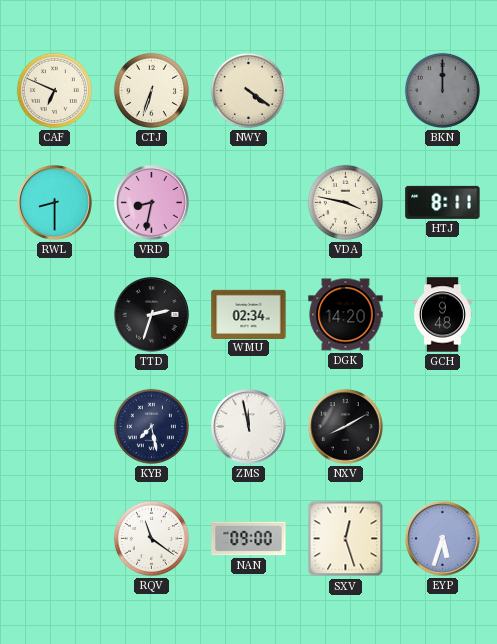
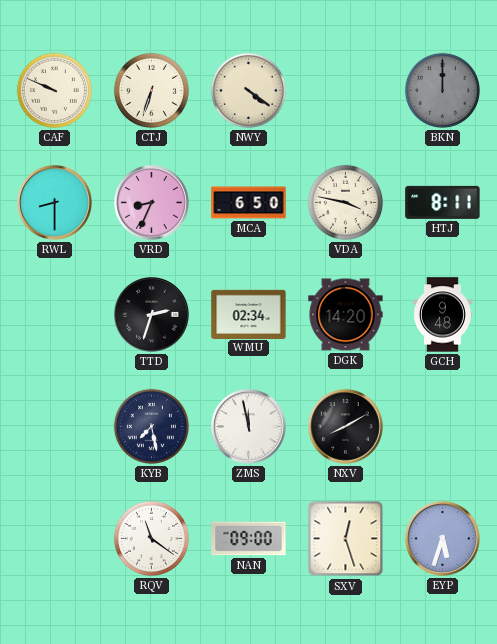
CAF: 6:49 -> 9:49 (54, 90)
VRD: 8:32 -> 8:34 (152, 203)
MCA: none -> 6:50 (249, 203)
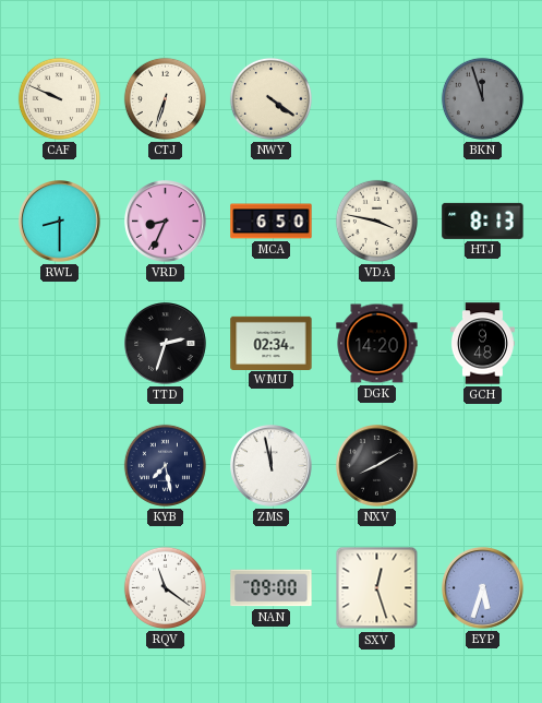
BKN: 12:00 -> 11:57 (482, 98)
HTJ: 8:11 -> 8:13 (483, 221)
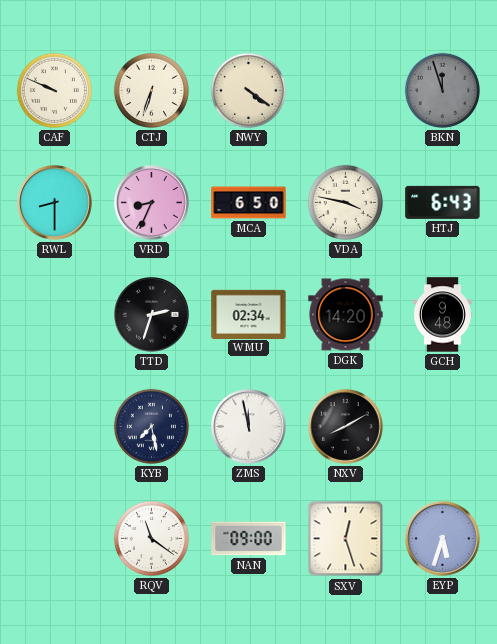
HTJ: 8:13 -> 6:43 (443, 202)
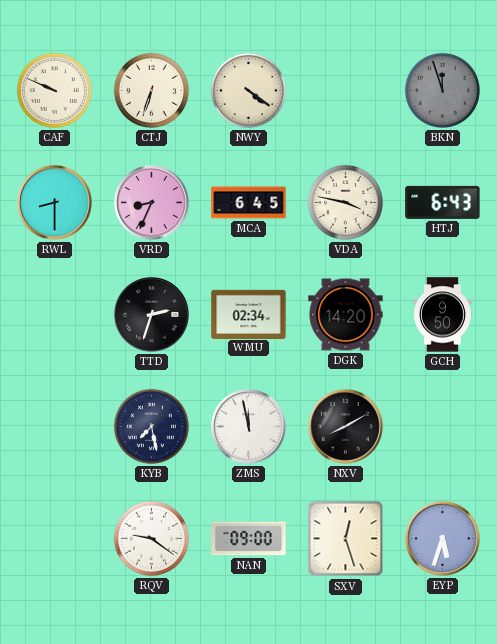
MCA: 6:50 -> 6:45 (249, 203)
GCH: 9:48 -> 9:50 (442, 315)
RQV: 11:21 -> 9:21 (151, 538)
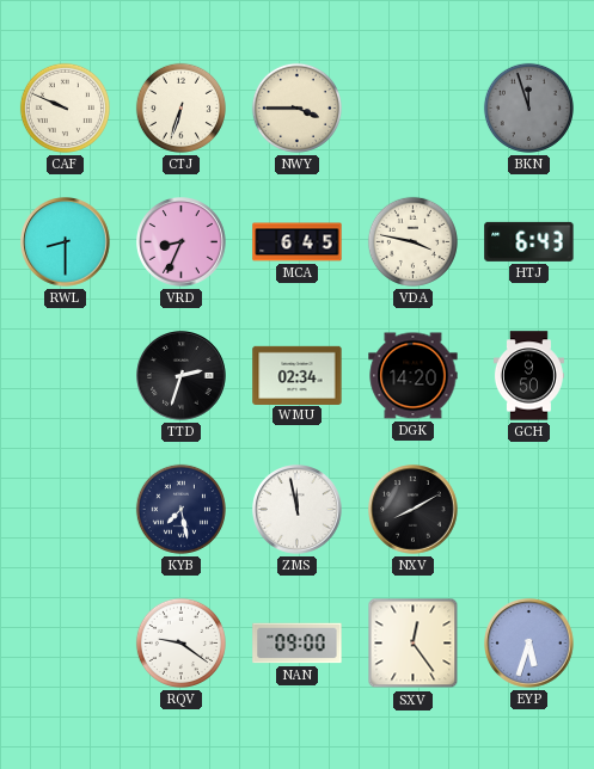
NWY: 4:21 -> 3:45 (296, 107)
SXV: 12:27 -> 12:24 (414, 644)
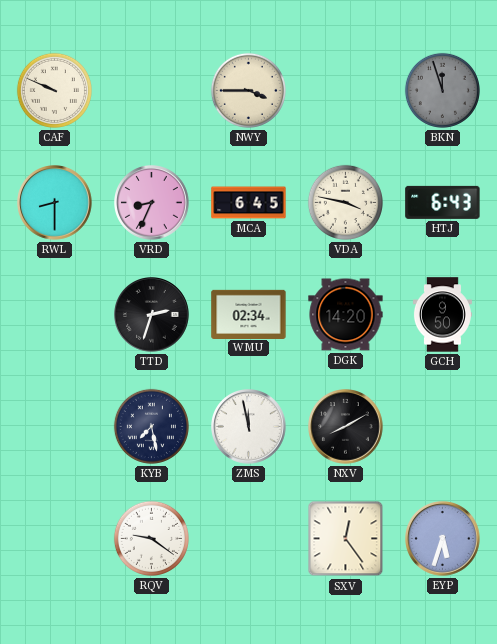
CTJ: 6:33 -> none (180, 107)
NAN: 09:00 -> none (298, 644)
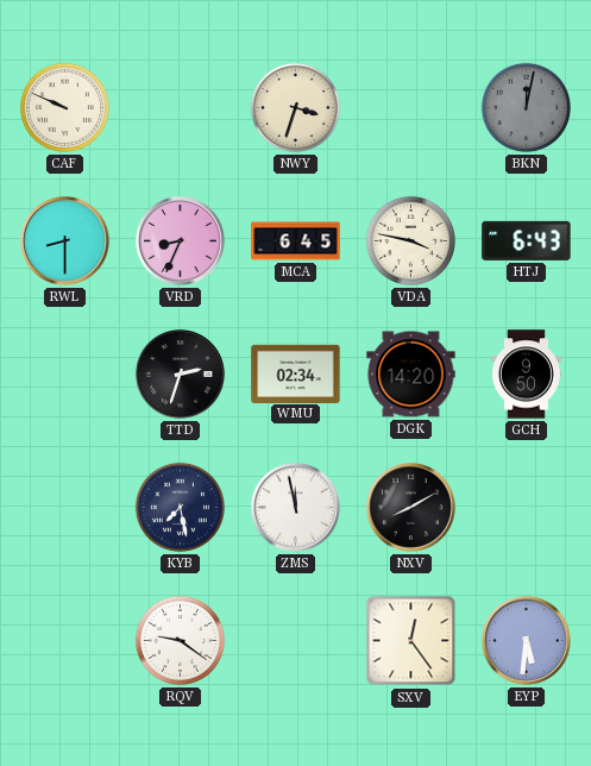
NWY: 3:45 -> 3:33 (295, 107)
BKN: 11:57 -> 12:02 (526, 107)
EYP: 5:33 -> 5:31 (527, 641)
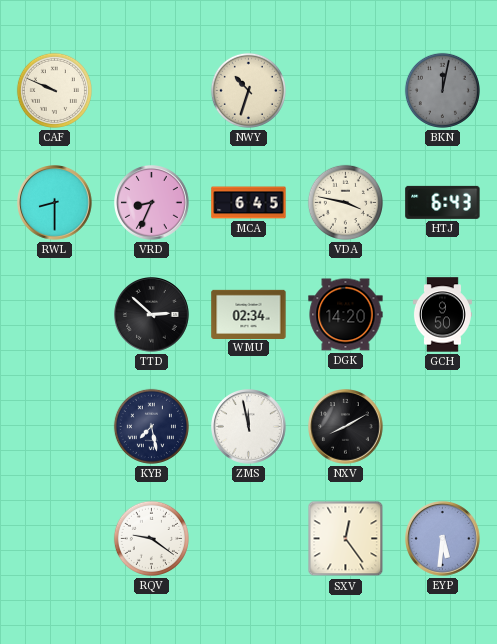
NWY: 3:33 -> 10:33 (248, 90)
TTD: 2:33 -> 2:52 (152, 315)
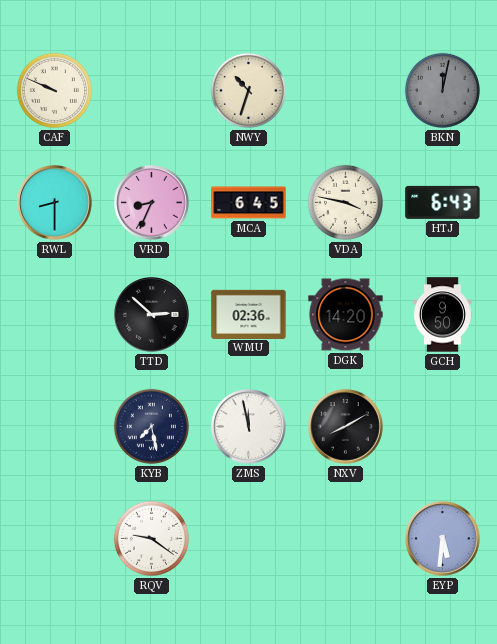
WMU: 02:34 -> 02:36 (249, 314)
SXV: 12:24 -> none (346, 539)
